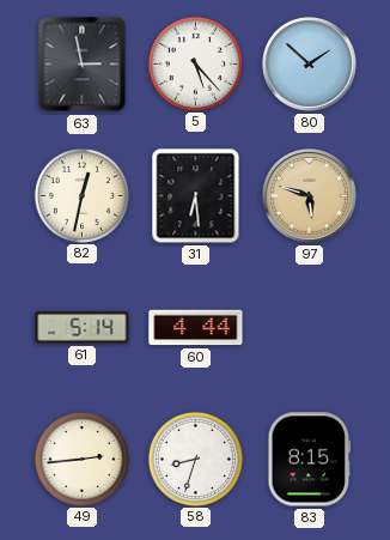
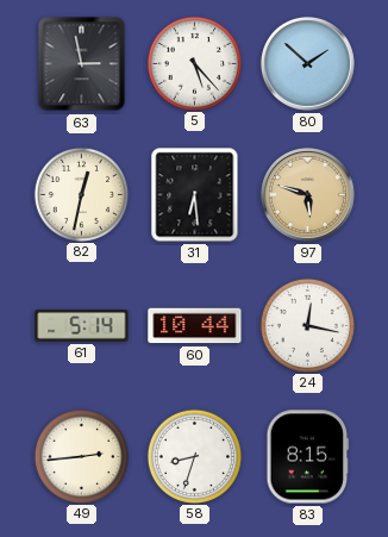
60: 4:44 -> 10:44 (195, 326)
24: none -> 12:17 (307, 325)
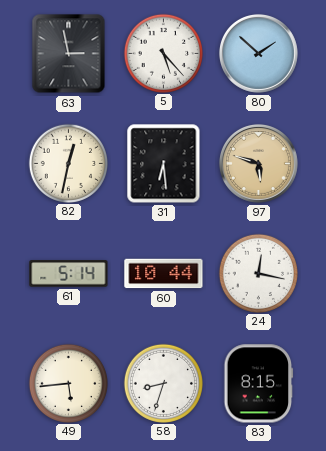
49: 2:44 -> 5:44 (68, 383)
